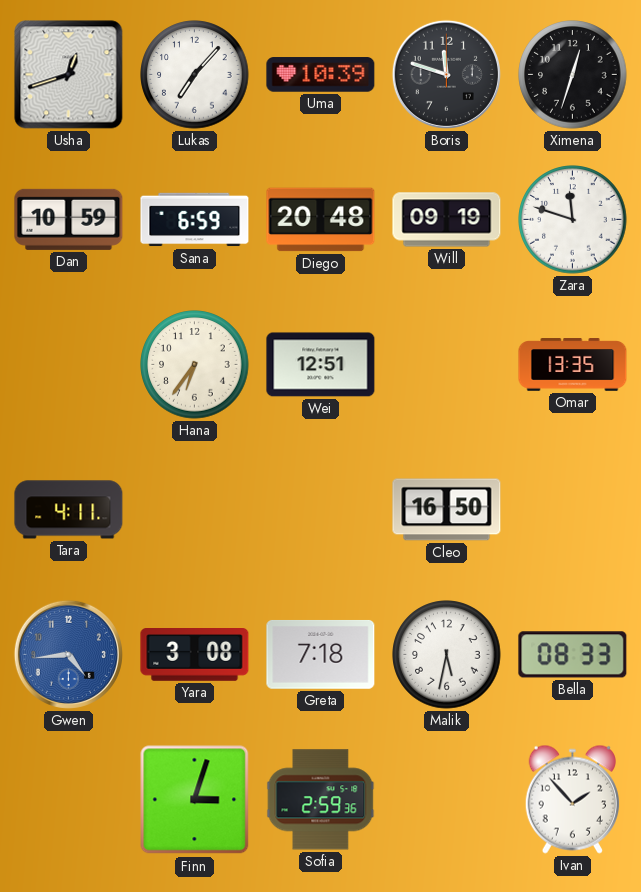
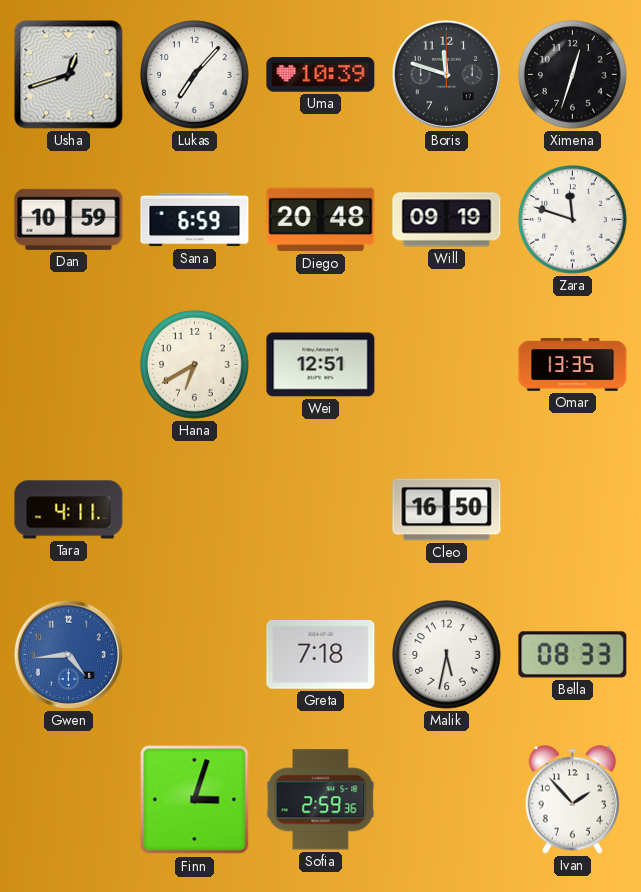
Hana: 6:36 -> 6:40 (195, 365)
Yara: 3:08 -> none (195, 655)
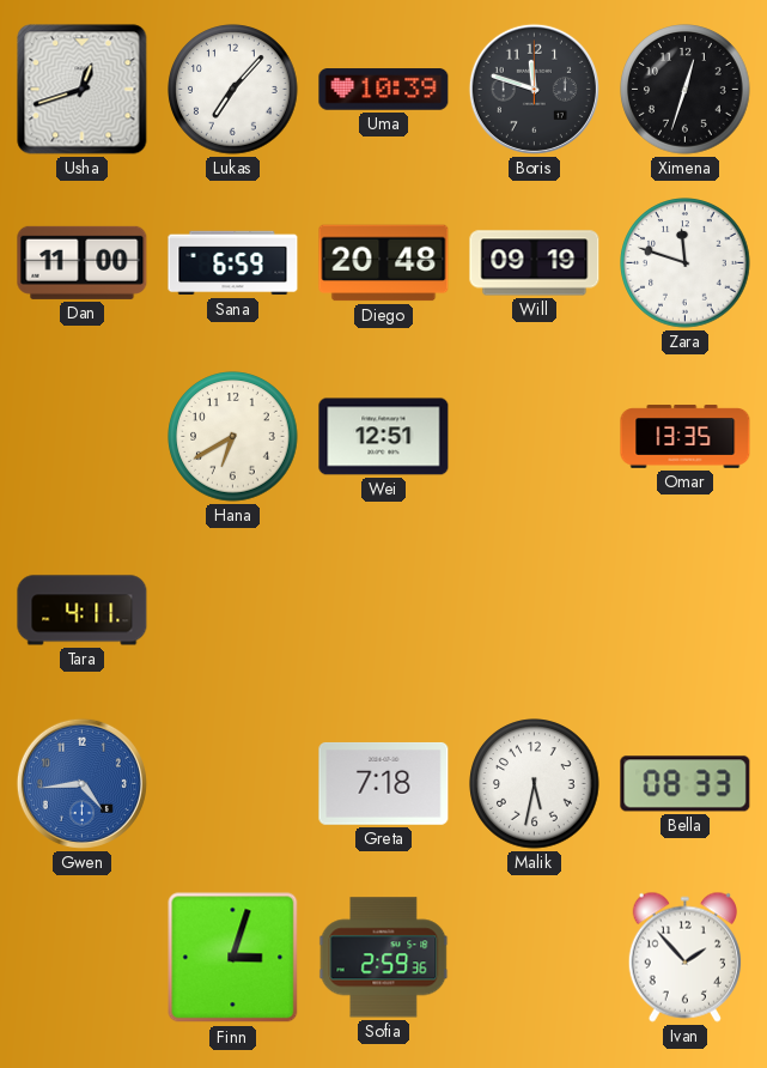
Dan: 10:59 -> 11:00 (83, 262)
Cleo: 16:50 -> none (447, 510)
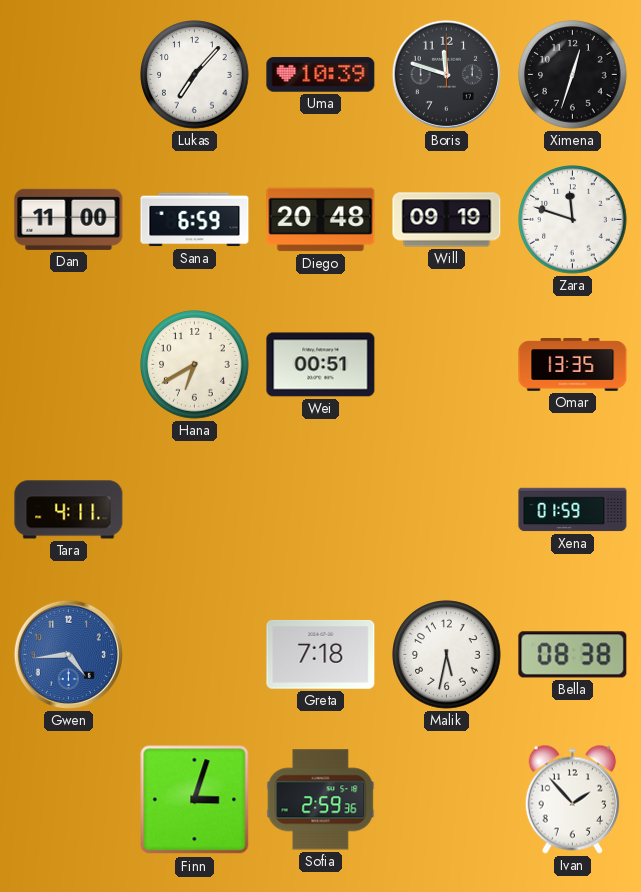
Usha: 12:42 -> none (83, 90)
Wei: 12:51 -> 00:51 (321, 365)
Xena: none -> 01:59 (573, 510)
Bella: 08:33 -> 08:38 (573, 655)
